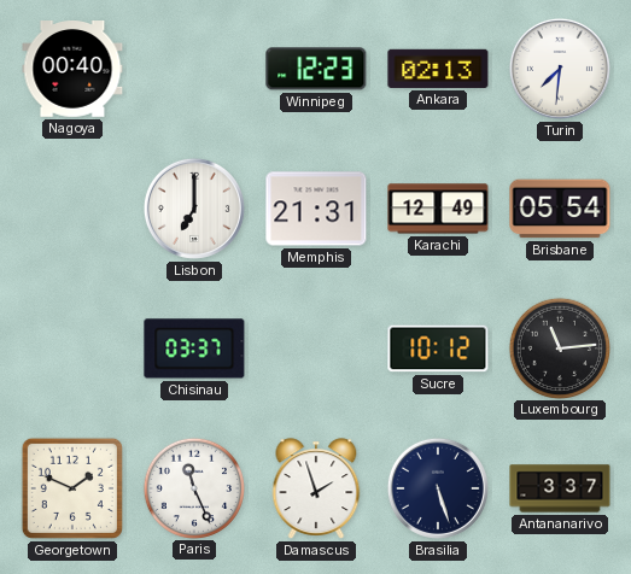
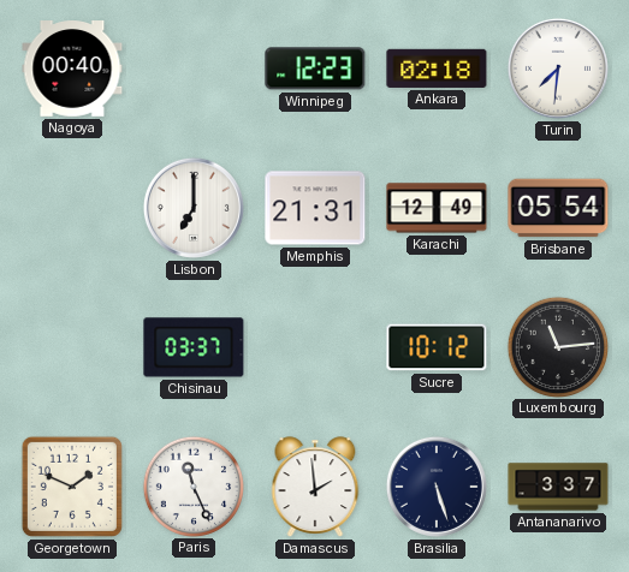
Ankara: 02:13 -> 02:18 (437, 68)
Damascus: 1:57 -> 1:59 (315, 487)
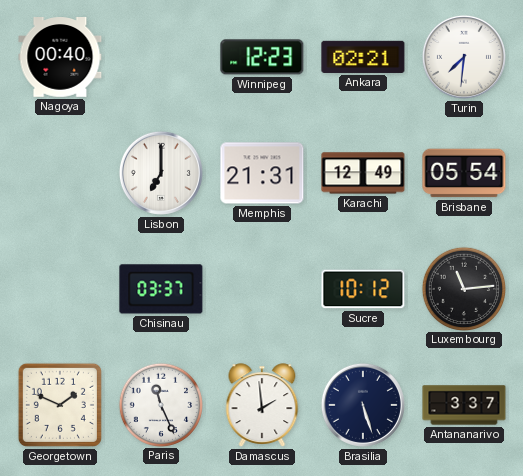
Ankara: 02:18 -> 02:21 (363, 57)
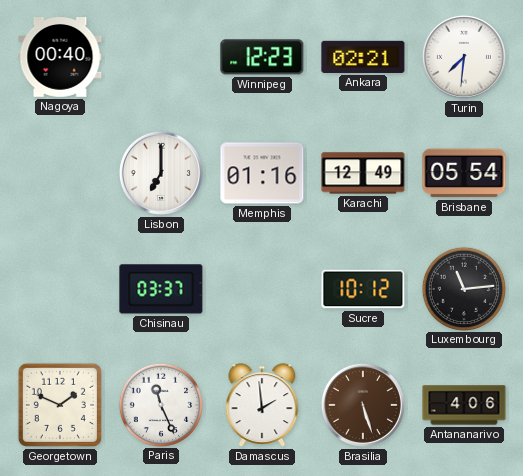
Memphis: 21:31 -> 01:16 (262, 173)
Brasilia dial: navy -> brown (363, 405)
Antananarivo: 3:37 -> 4:06 (464, 405)
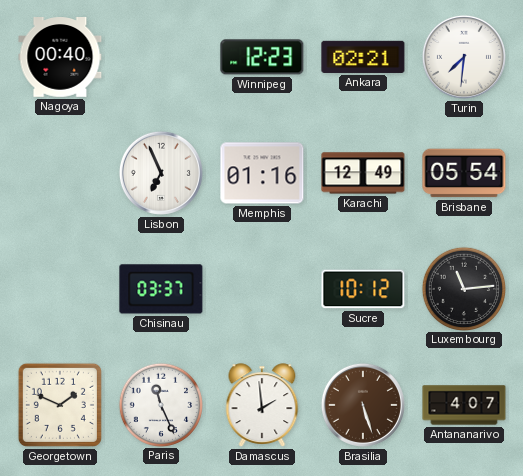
Lisbon: 7:00 -> 6:56 (161, 173)
Antananarivo: 4:06 -> 4:07 (464, 405)
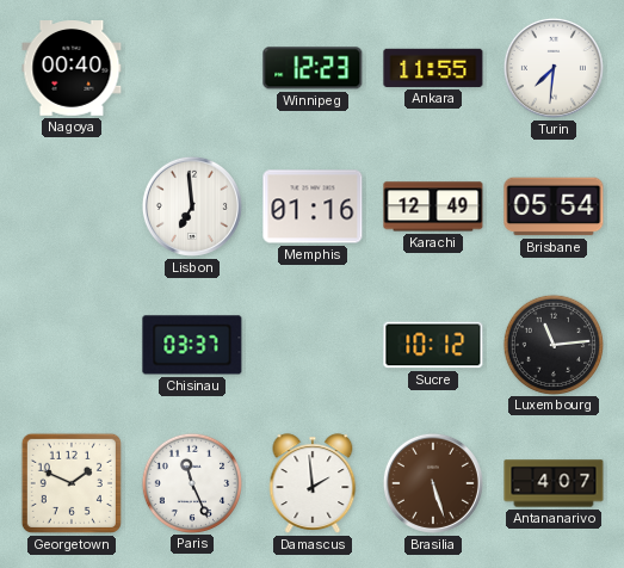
Ankara: 02:21 -> 11:55 (433, 68)
Lisbon: 6:56 -> 6:59 (192, 206)
